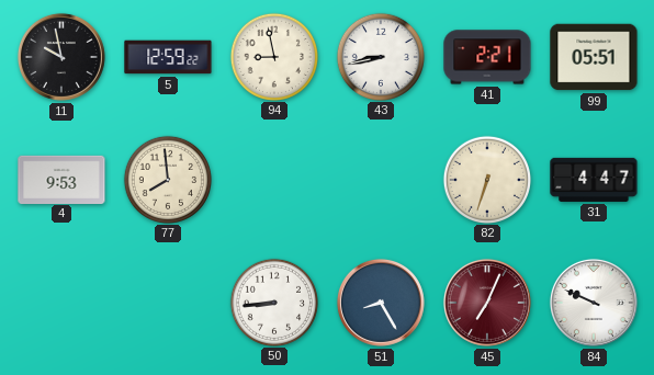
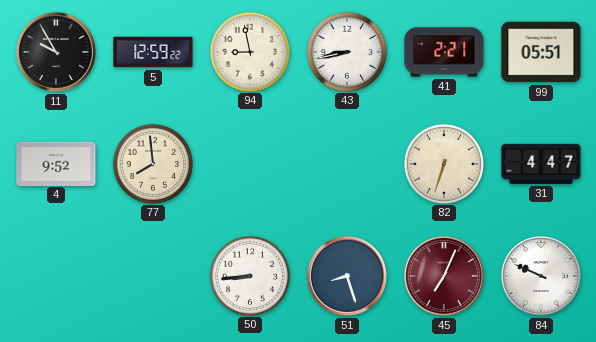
11: 9:58 -> 9:55 (56, 52)
4: 9:53 -> 9:52 (56, 163)
51: 8:25 -> 8:27 (347, 276)
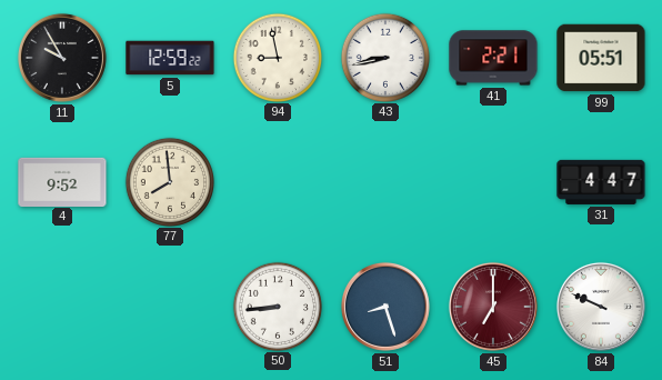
82: 6:33 -> none (443, 163)
45: 7:04 -> 7:00 (493, 307)
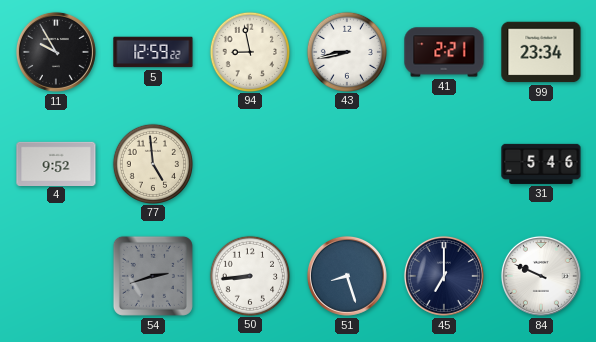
99: 05:51 -> 23:34 (541, 52)
77: 7:59 -> 4:59 (152, 163)
31: 4:47 -> 5:46 (541, 164)
54: none -> 2:42 (153, 276)
45 dial: burgundy -> navy (444, 276)
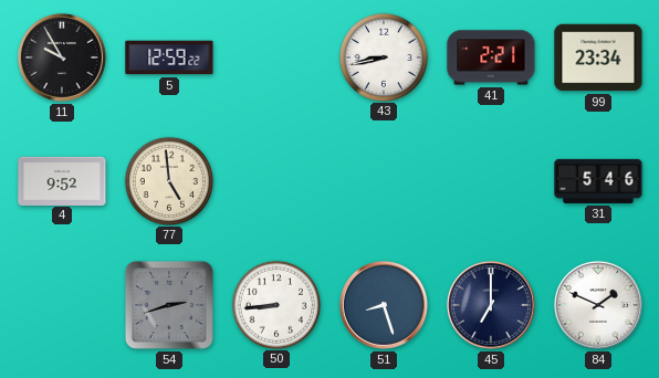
94: 8:58 -> none (249, 51)
84: 9:49 -> 1:49 (598, 305)
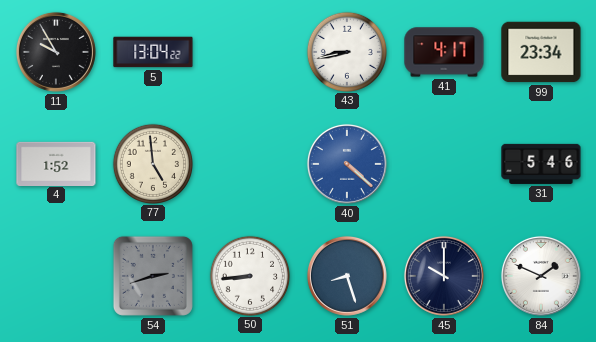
5: 12:59 -> 13:04 (153, 52)
41: 2:21 -> 4:17 (444, 52)
4: 9:52 -> 1:52 (56, 163)
40: none -> 4:22 (347, 164)
45: 7:00 -> 10:00 (444, 276)
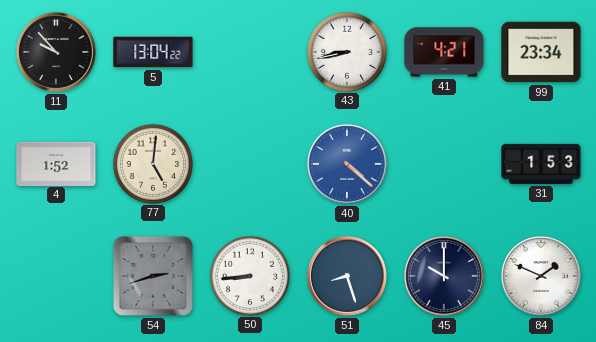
11: 9:55 -> 9:53 (56, 52)
41: 4:17 -> 4:21 (444, 52)
77: 4:59 -> 5:01 (152, 163)
31: 5:46 -> 1:53 (541, 164)
